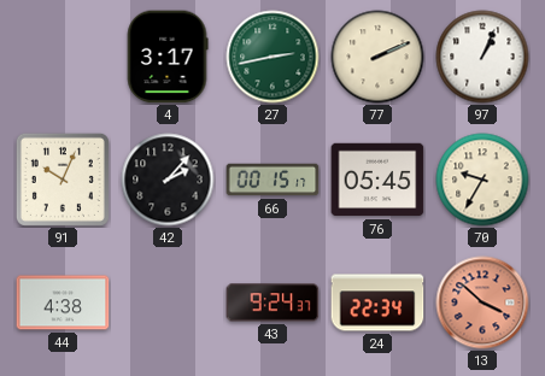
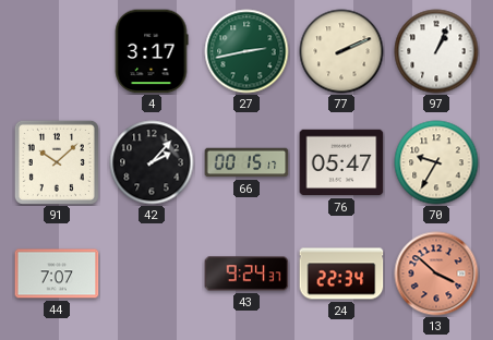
91: 10:04 -> 10:08 (57, 162)
76: 05:45 -> 05:47 (341, 162)
44: 4:38 -> 7:07 (57, 274)
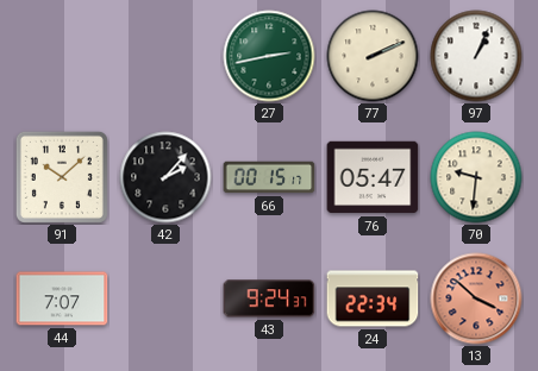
4: 3:17 -> none (152, 51)
70: 9:35 -> 9:31 (476, 177)
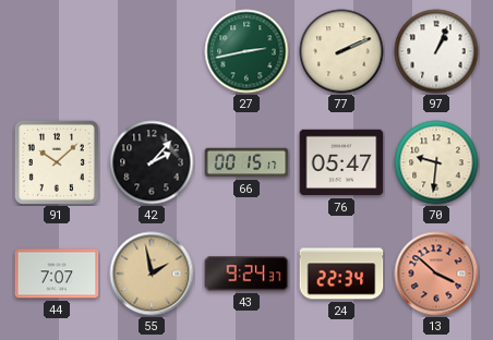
55: none -> 1:58 (152, 274)
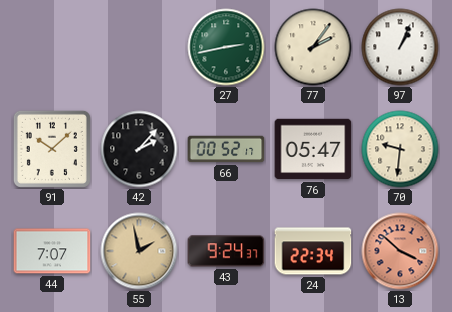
77: 2:11 -> 2:06 (313, 47)
66: 00:15 -> 00:52 (226, 149)
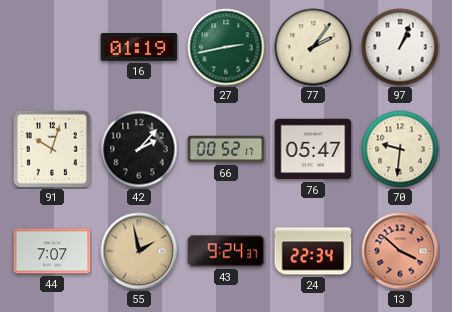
16: none -> 01:19 (139, 48)
91: 10:08 -> 10:03 (52, 149)
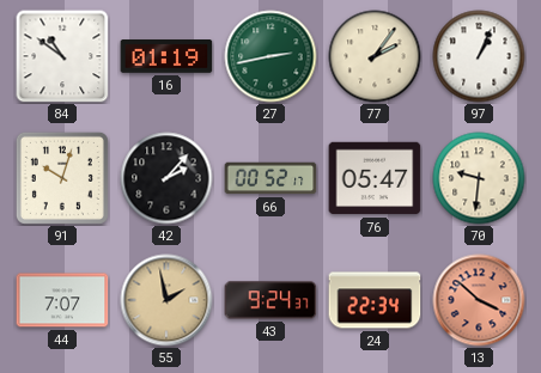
84: none -> 10:51 (62, 56)
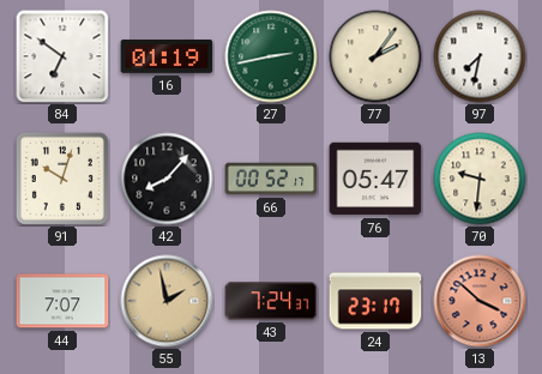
84: 10:51 -> 6:51 (62, 56)
97: 1:04 -> 7:32 (480, 56)
42: 2:07 -> 8:07 (167, 179)
43: 9:24 -> 7:24 (271, 301)
24: 22:34 -> 23:17 (375, 301)
